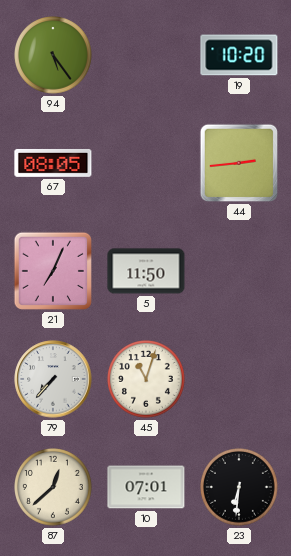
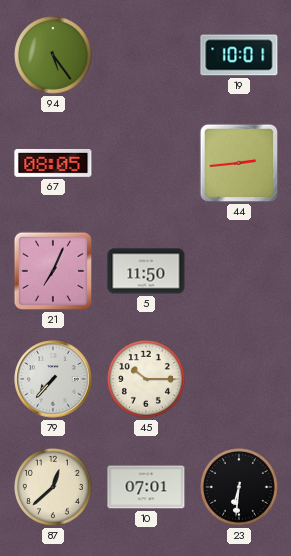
19: 10:20 -> 10:01 (239, 55)
45: 11:03 -> 10:15 (147, 380)
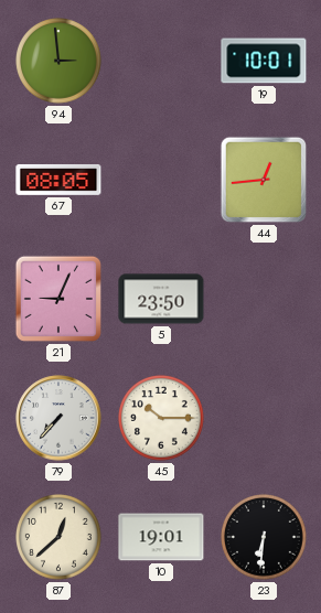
94: 5:24 -> 2:59 (60, 62)
44: 2:44 -> 12:44 (264, 180)
21: 7:04 -> 9:04 (58, 299)
5: 11:50 -> 23:50 (161, 299)
10: 07:01 -> 19:01 (161, 537)
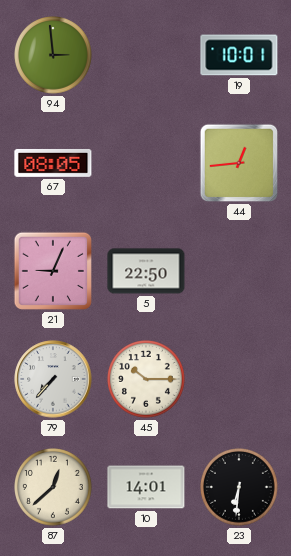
5: 23:50 -> 22:50 (146, 271)
10: 19:01 -> 14:01 (146, 487)
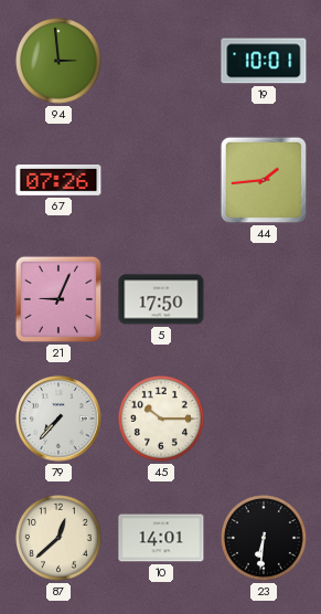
67: 08:05 -> 07:26 (58, 180)
44: 12:44 -> 1:44 (264, 180)
5: 22:50 -> 17:50 (161, 299)
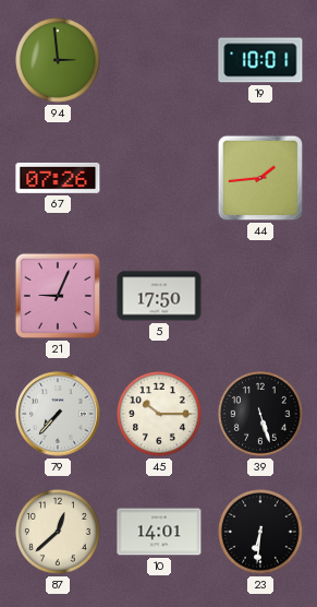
39: none -> 5:27 (261, 415)
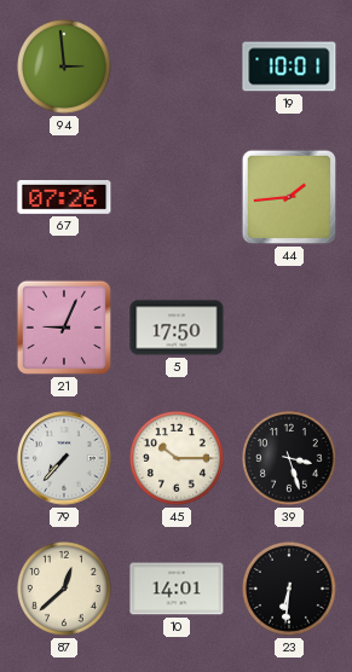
39: 5:27 -> 3:27 (290, 459)
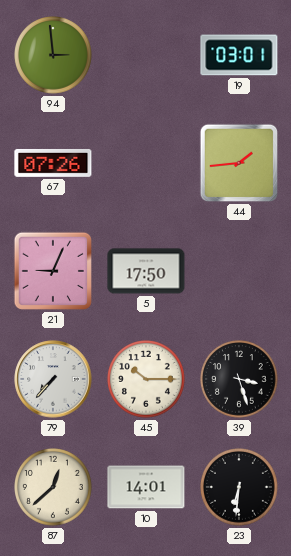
19: 10:01 -> 03:01 (239, 55)
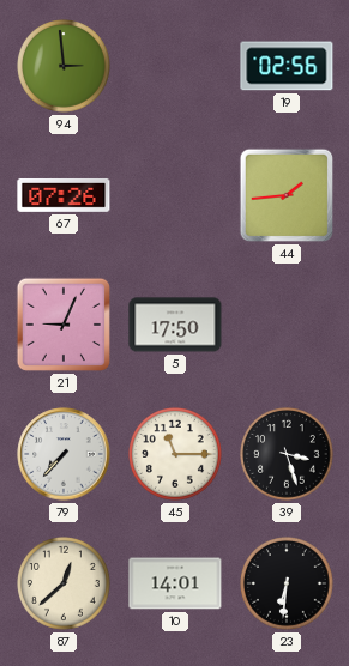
19: 03:01 -> 02:56 (287, 66)
45: 10:15 -> 11:15 (176, 455)
